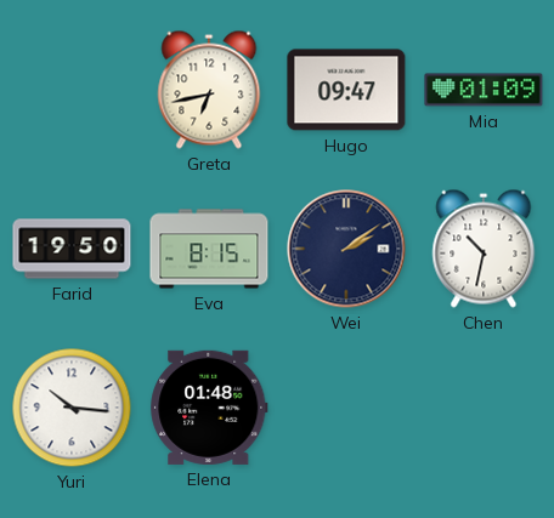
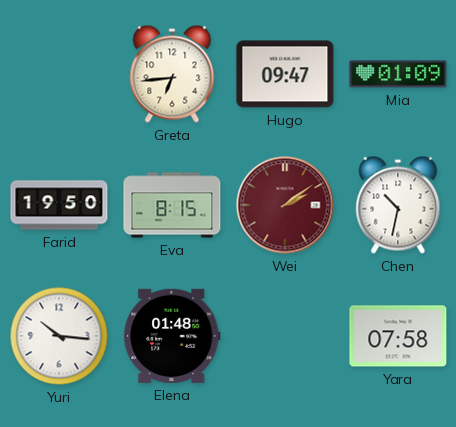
Greta: 6:43 -> 6:44 (172, 74)
Wei dial: navy -> burgundy (285, 205)
Yara: none -> 07:58 (398, 336)
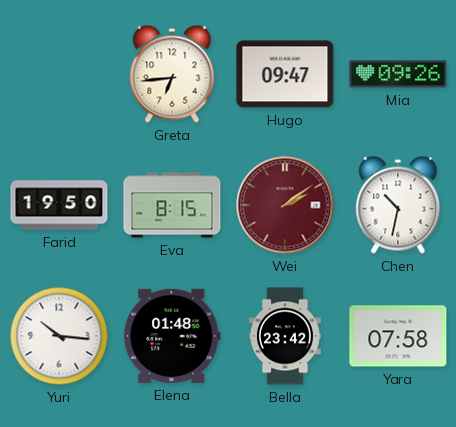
Mia: 01:09 -> 09:26 (398, 74)
Bella: none -> 23:42 (286, 336)
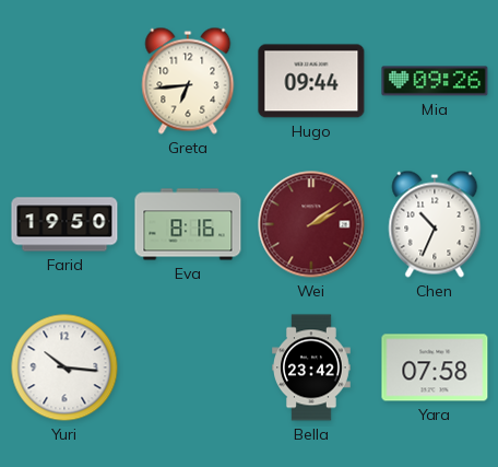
Hugo: 09:47 -> 09:44 (311, 81)
Eva: 8:15 -> 8:16 (188, 224)
Chen: 10:32 -> 10:34 (435, 224)
Elena: 01:48 -> none (172, 336)
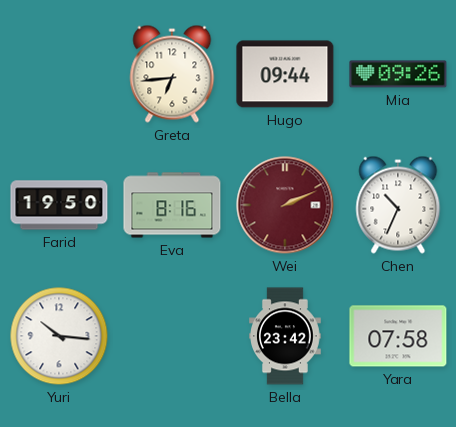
Wei: 2:09 -> 2:11 (285, 205)
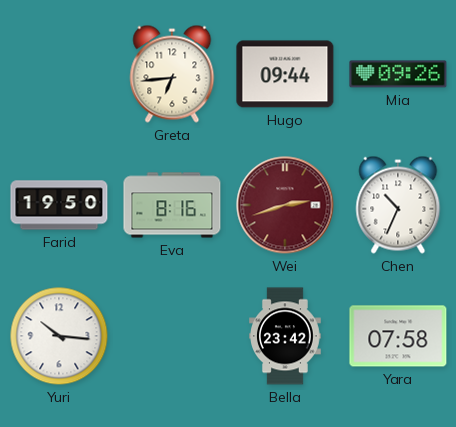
Wei: 2:11 -> 2:42 (285, 205)
